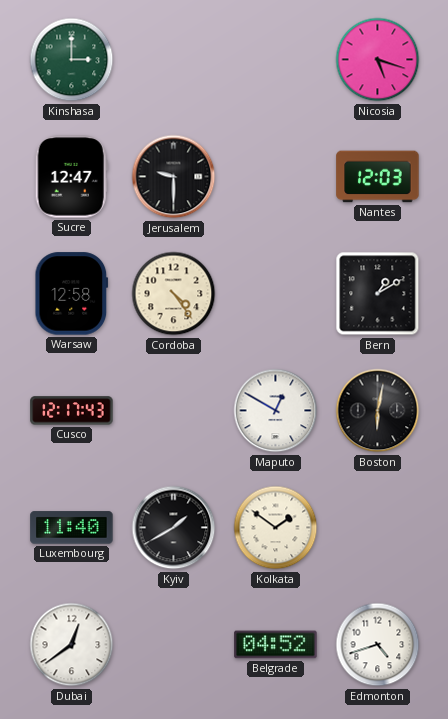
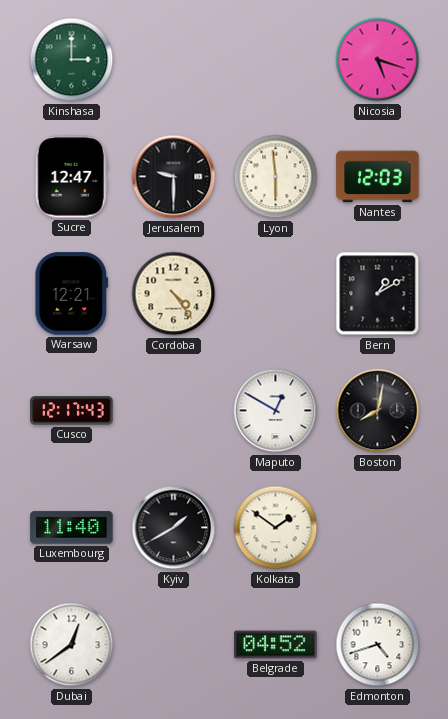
Lyon: none -> 5:59 (276, 177)
Warsaw: 12:58 -> 12:21 (72, 294)
Boston: 6:02 -> 8:02 (378, 411)
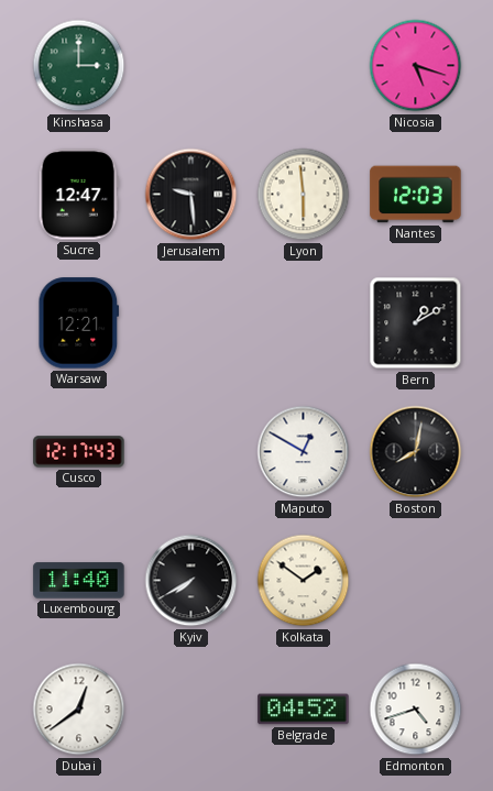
Jerusalem: 9:30 -> 9:29 (191, 195)
Cordoba: 4:24 -> none (174, 294)
Kyiv: 1:40 -> 7:40 (191, 581)
